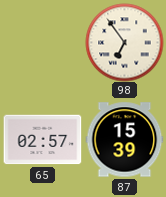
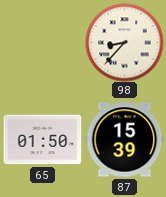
98: 6:54 -> 8:37 (124, 42)
65: 02:57 -> 01:50 (42, 140)
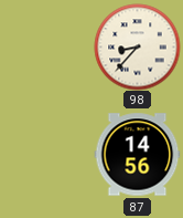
65: 01:50 -> none (42, 140)
87: 15:39 -> 14:56 (137, 155)
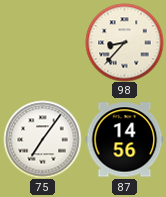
75: none -> 7:06 (42, 139)
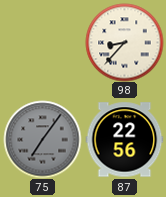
75 dial: white -> grey (42, 139)
87: 14:56 -> 22:56 (124, 140)
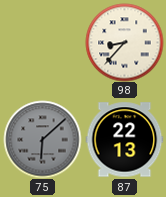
75: 7:06 -> 6:08 (42, 139)
87: 22:56 -> 22:13 (124, 140)
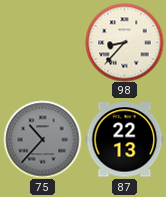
75: 6:08 -> 10:37 (42, 139)
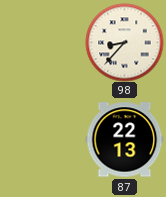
75: 10:37 -> none (42, 139)
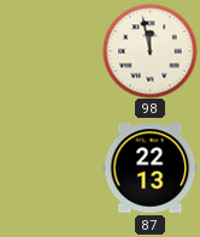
98: 8:37 -> 11:58 (149, 51)
